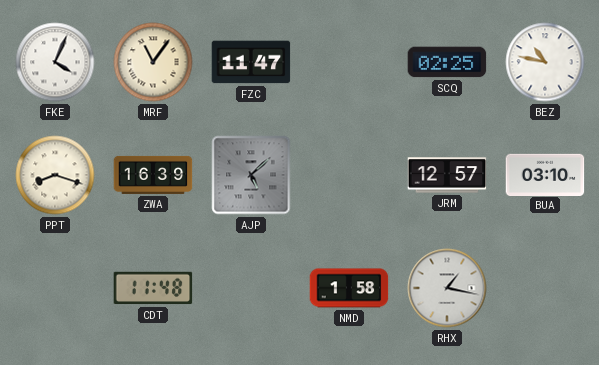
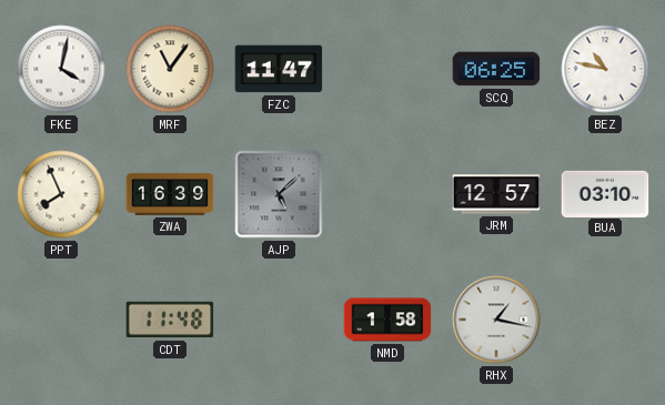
FKE: 4:04 -> 4:02 (61, 69)
SCQ: 02:25 -> 06:25 (496, 69)
PPT: 8:18 -> 7:56 (61, 194)
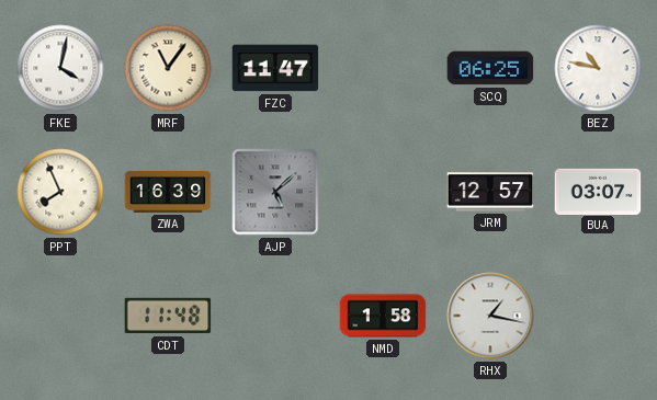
BUA: 03:10 -> 03:07 (598, 191)
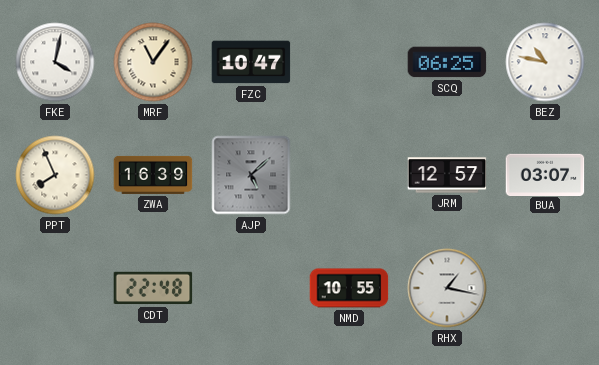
FZC: 11:47 -> 10:47 (251, 62)
CDT: 11:48 -> 22:48 (153, 288)
NMD: 1:58 -> 10:55 (349, 288)
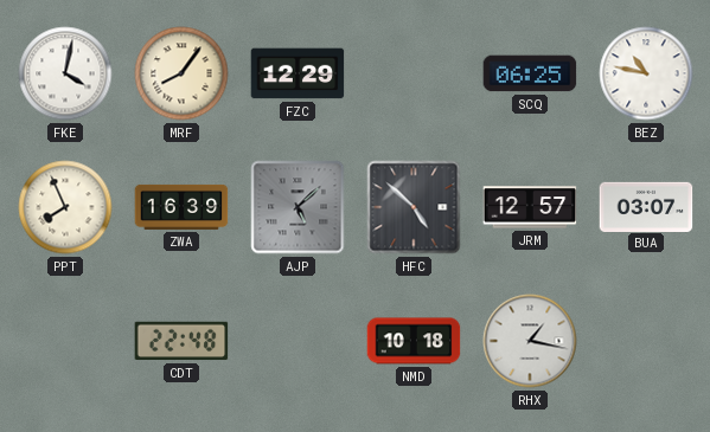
MRF: 11:06 -> 8:06 (181, 73)
FZC: 10:47 -> 12:29 (298, 73)
HFC: none -> 4:52 (414, 207)
NMD: 10:55 -> 10:18 (414, 341)
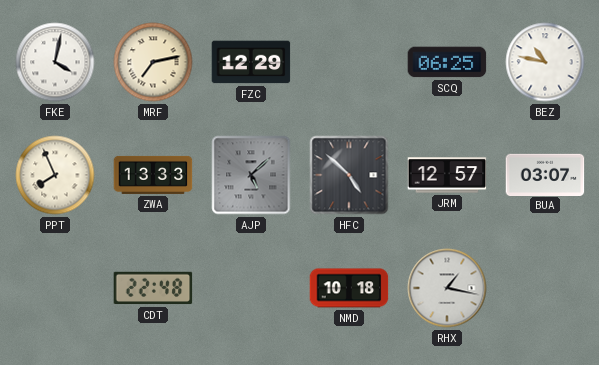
MRF: 8:06 -> 7:13 (153, 62)
ZWA: 16:39 -> 13:33 (153, 175)
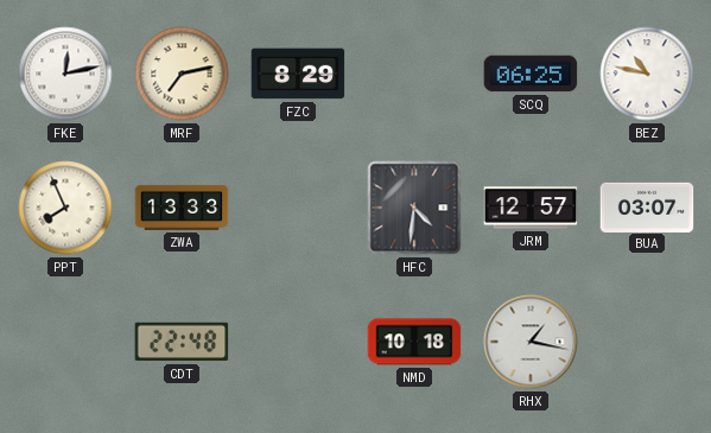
FKE: 4:02 -> 12:13 (65, 74)
FZC: 12:29 -> 8:29 (298, 74)
AJP: 5:08 -> none (251, 175)
HFC: 4:52 -> 4:31 (414, 208)
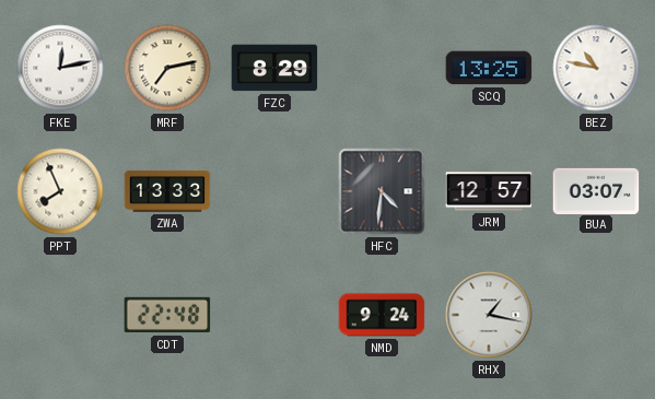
SCQ: 06:25 -> 13:25 (489, 68)
NMD: 10:18 -> 9:24 (382, 315)
